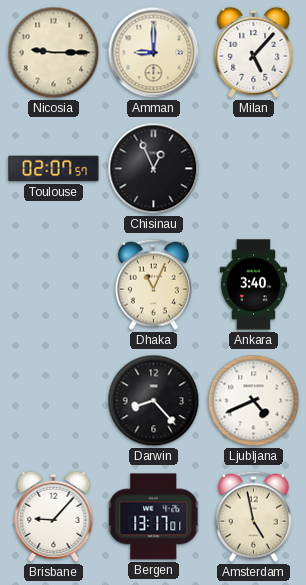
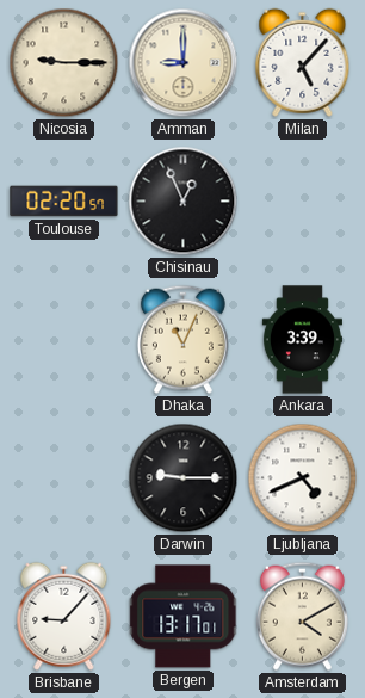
Toulouse: 02:07 -> 02:20 (64, 202)
Ankara: 3:40 -> 3:39 (302, 340)
Darwin: 8:23 -> 9:15 (184, 478)
Amsterdam: 4:58 -> 4:10 (302, 616)
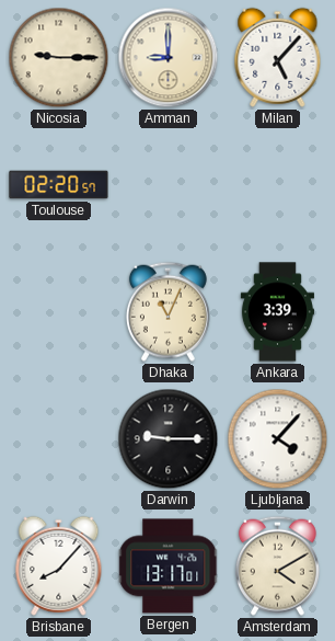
Chisinau: 12:56 -> none (184, 202)
Ljubljana: 4:41 -> 4:07 (278, 439)
Brisbane: 9:07 -> 8:07 (59, 565)
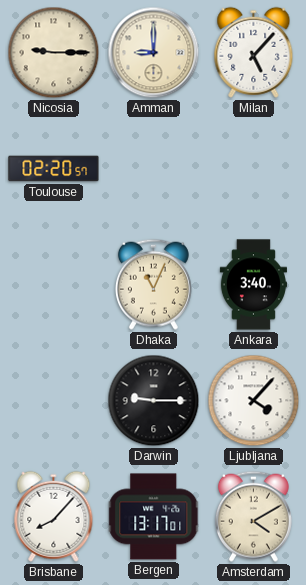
Ankara: 3:39 -> 3:40 (253, 285)
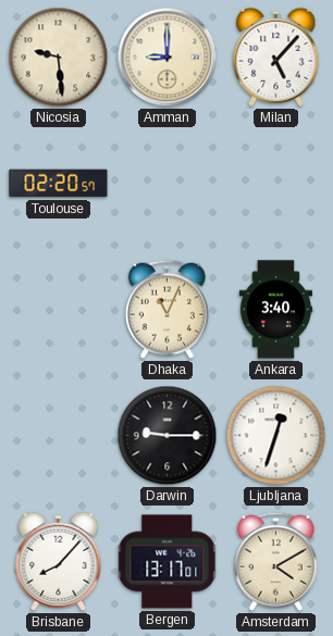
Nicosia: 9:15 -> 9:29 (59, 58)
Ljubljana: 4:07 -> 12:33 (276, 436)
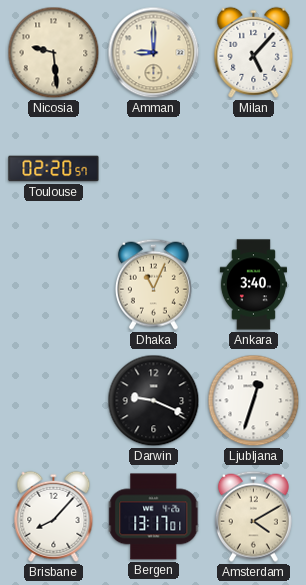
Darwin: 9:15 -> 9:19 (154, 401)
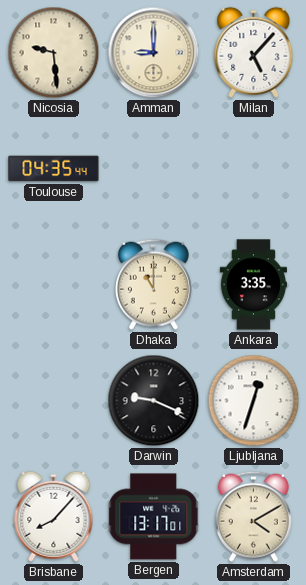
Toulouse: 02:20 -> 04:35 (54, 169)
Dhaka: 11:04 -> 11:00 (153, 284)
Ankara: 3:40 -> 3:35 (253, 285)
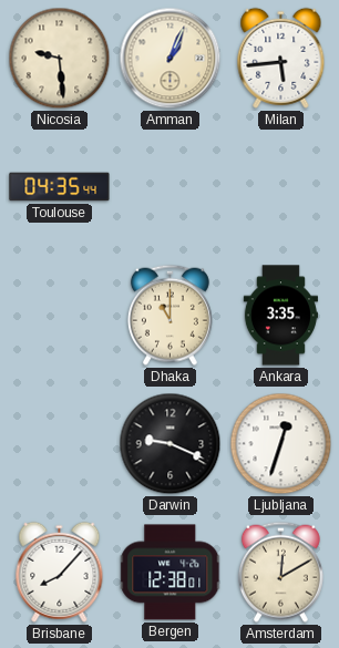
Amman: 9:00 -> 1:04 (171, 59)
Milan: 5:07 -> 5:44 (281, 58)
Bergen: 13:17 -> 12:38 (171, 573)
Amsterdam: 4:10 -> 12:10 (280, 572)
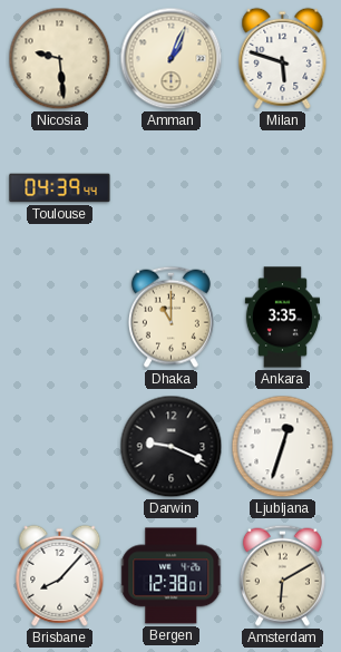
Milan: 5:44 -> 5:48 (283, 58)
Toulouse: 04:35 -> 04:39 (60, 188)
Amsterdam: 12:10 -> 6:10 (282, 575)
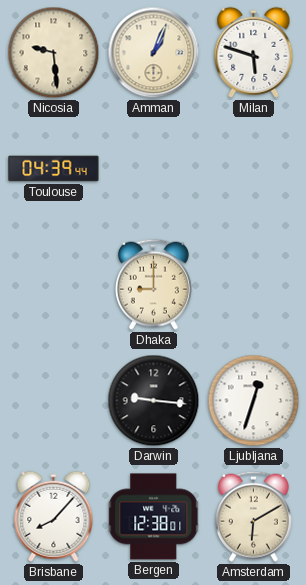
Dhaka: 11:00 -> 9:00 (153, 284)
Ankara: 3:35 -> none (282, 318)
Darwin: 9:19 -> 9:16 (154, 401)
